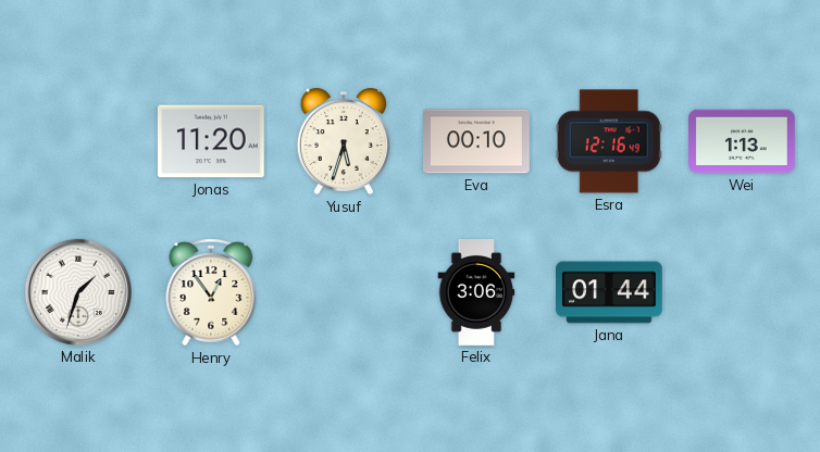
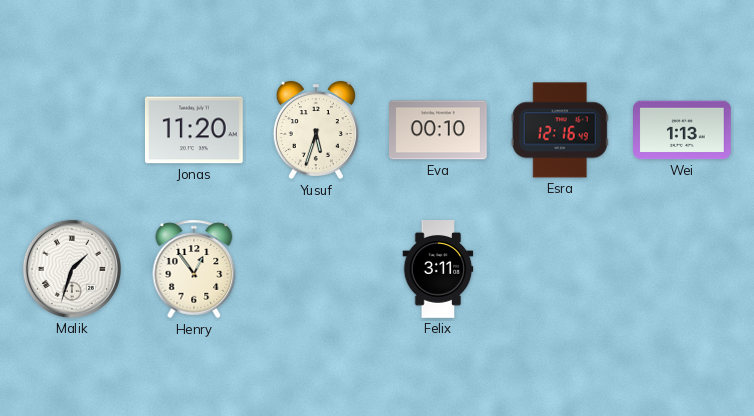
Felix: 3:06 -> 3:11 (438, 270)
Jana: 01:44 -> none (610, 292)
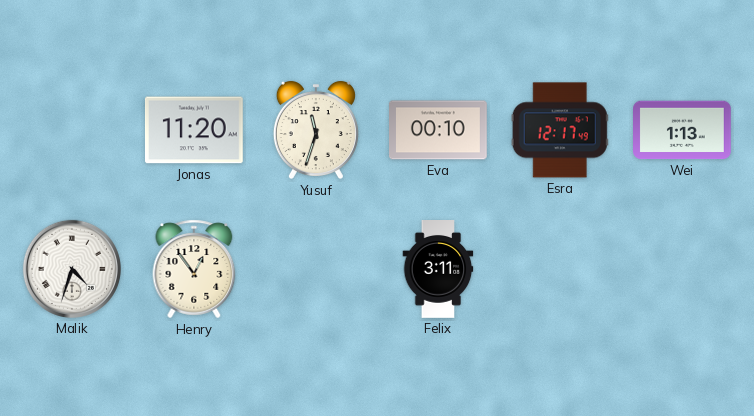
Yusuf: 5:33 -> 11:33 (316, 130)
Esra: 12:16 -> 12:17 (560, 130)
Malik: 1:33 -> 4:33 (72, 269)
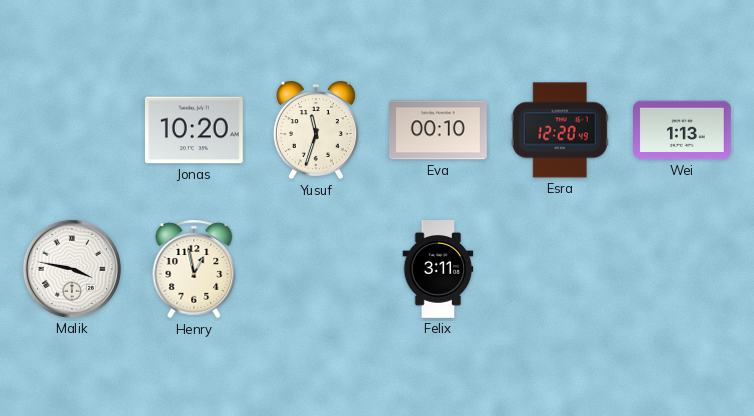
Jonas: 11:20 -> 10:20 (194, 130)
Esra: 12:17 -> 12:20 (560, 130)
Malik: 4:33 -> 3:47 (72, 269)
Henry: 12:54 -> 12:58 (194, 269)
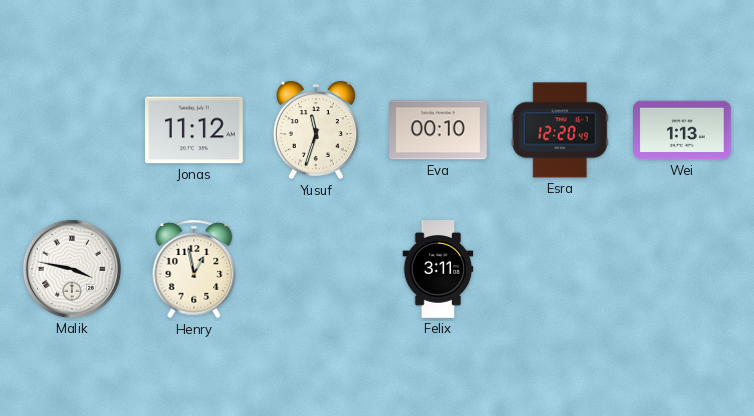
Jonas: 10:20 -> 11:12 (194, 130)
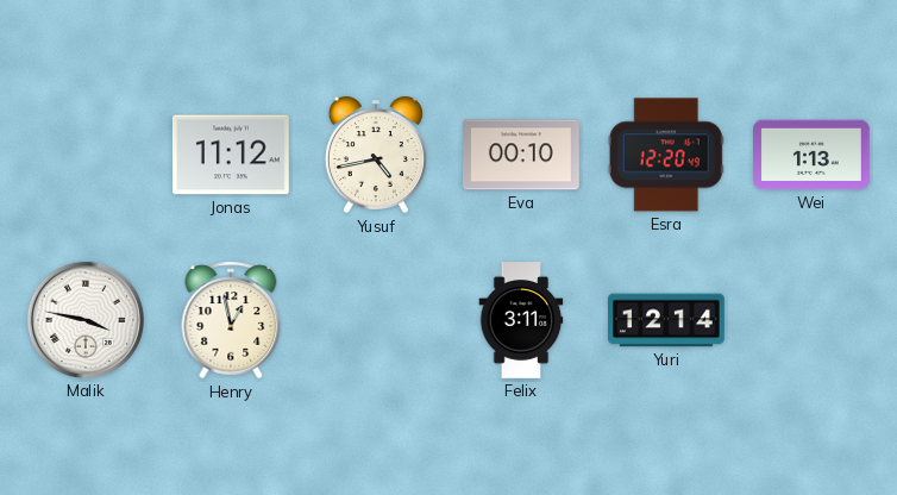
Yusuf: 11:33 -> 4:43 (376, 155)
Yuri: none -> 12:14 (667, 320)
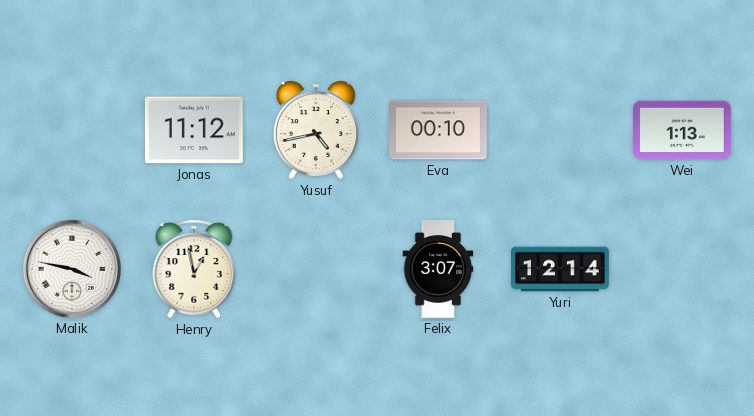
Esra: 12:20 -> none (666, 155)
Felix: 3:11 -> 3:07 (438, 270)
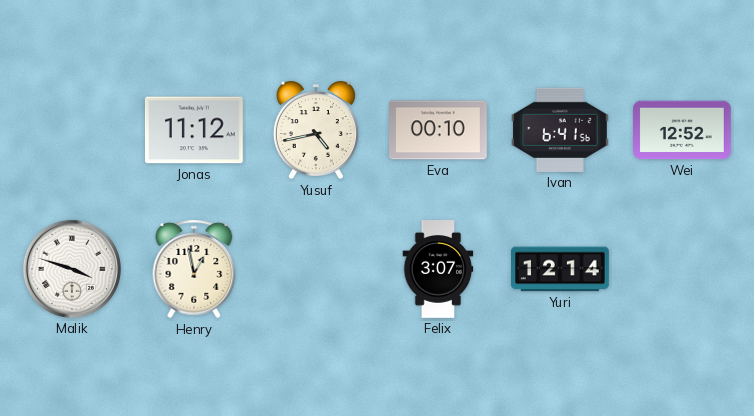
Ivan: none -> 6:41 (560, 130)
Wei: 1:13 -> 12:52 (683, 130)
Malik: 3:47 -> 3:48 (72, 269)
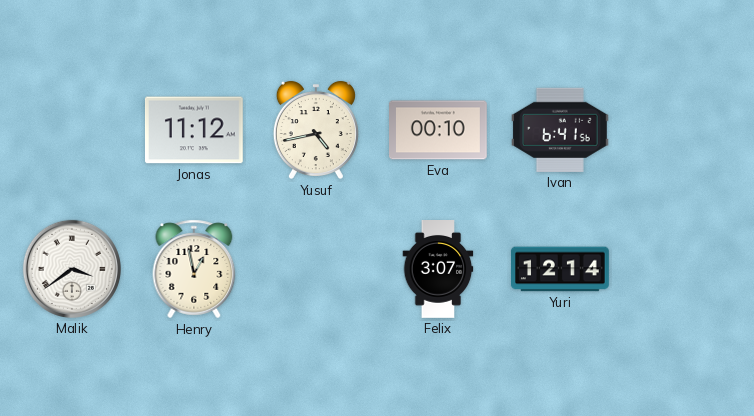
Wei: 12:52 -> none (683, 130)
Malik: 3:48 -> 3:39 (72, 269)
